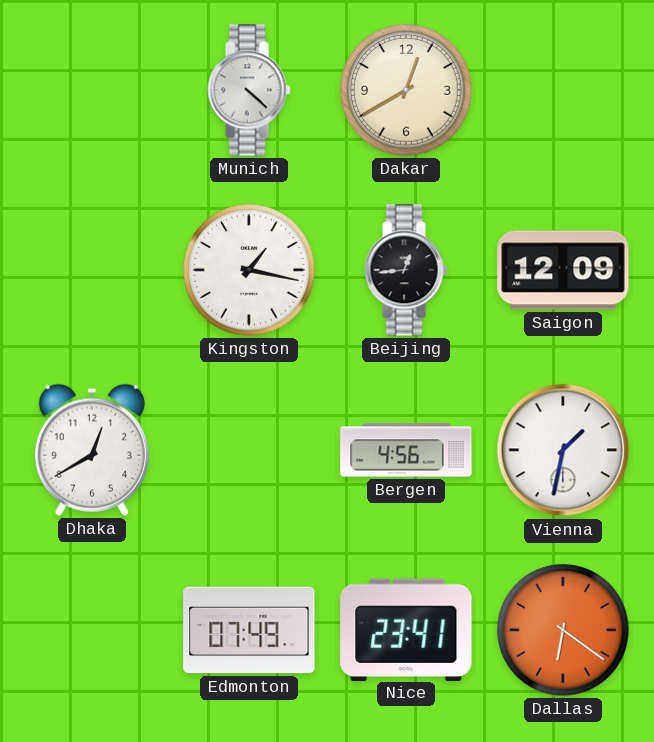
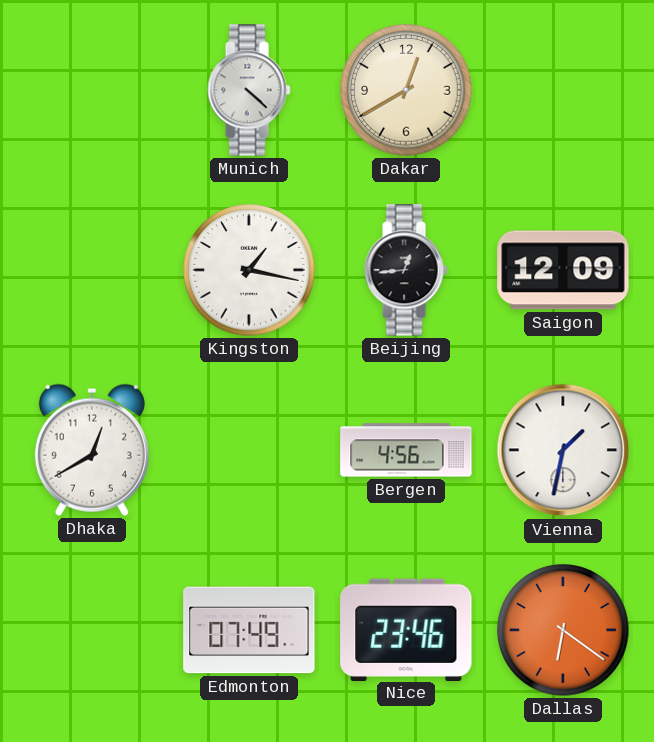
Nice: 23:41 -> 23:46 (406, 629)
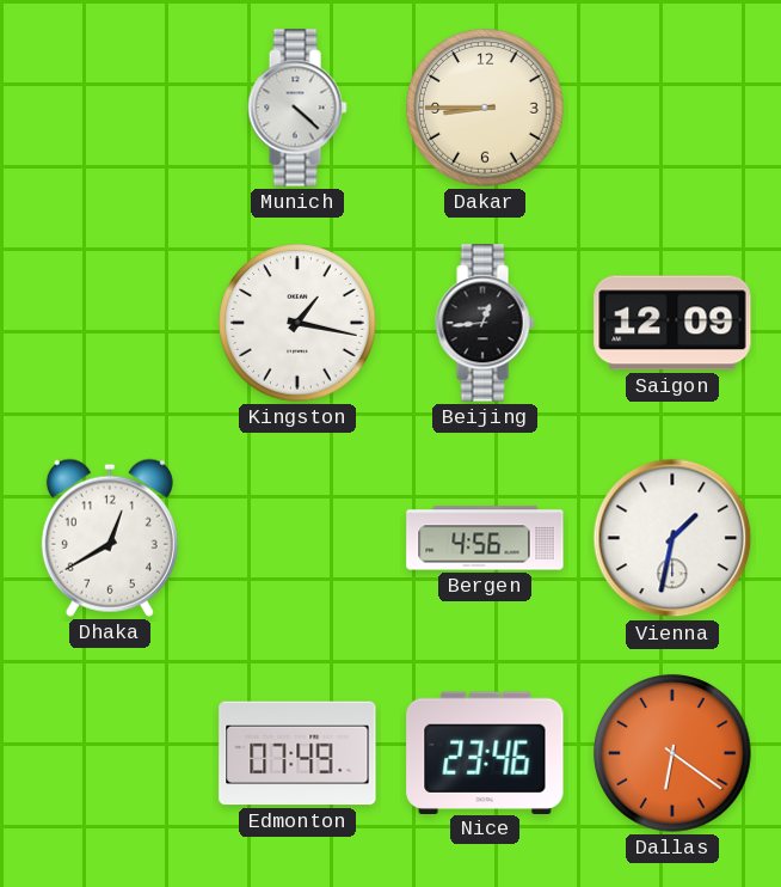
Dakar: 12:40 -> 8:45 (485, 108)
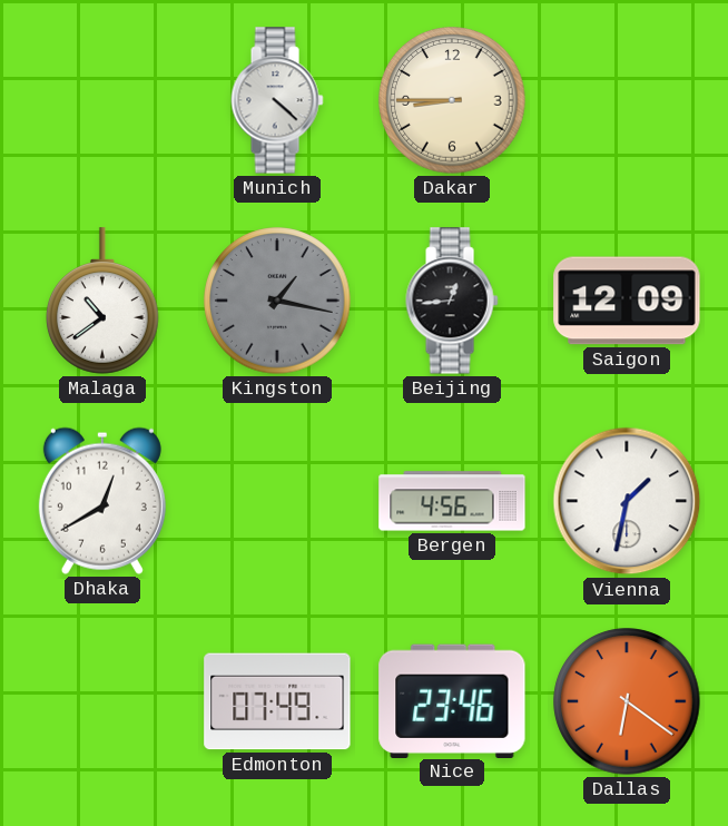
Malaga: none -> 10:39 (102, 301)
Kingston dial: white -> grey (277, 301)
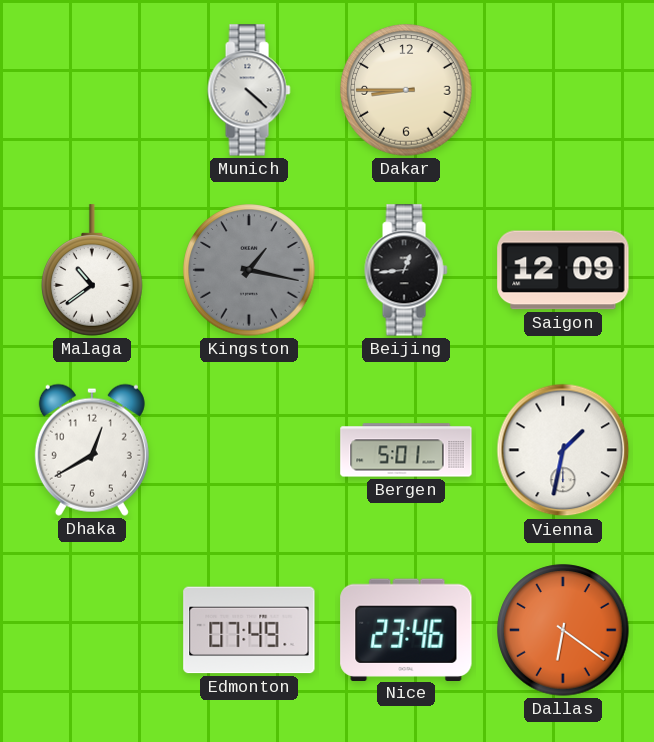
Bergen: 4:56 -> 5:01 (406, 450)
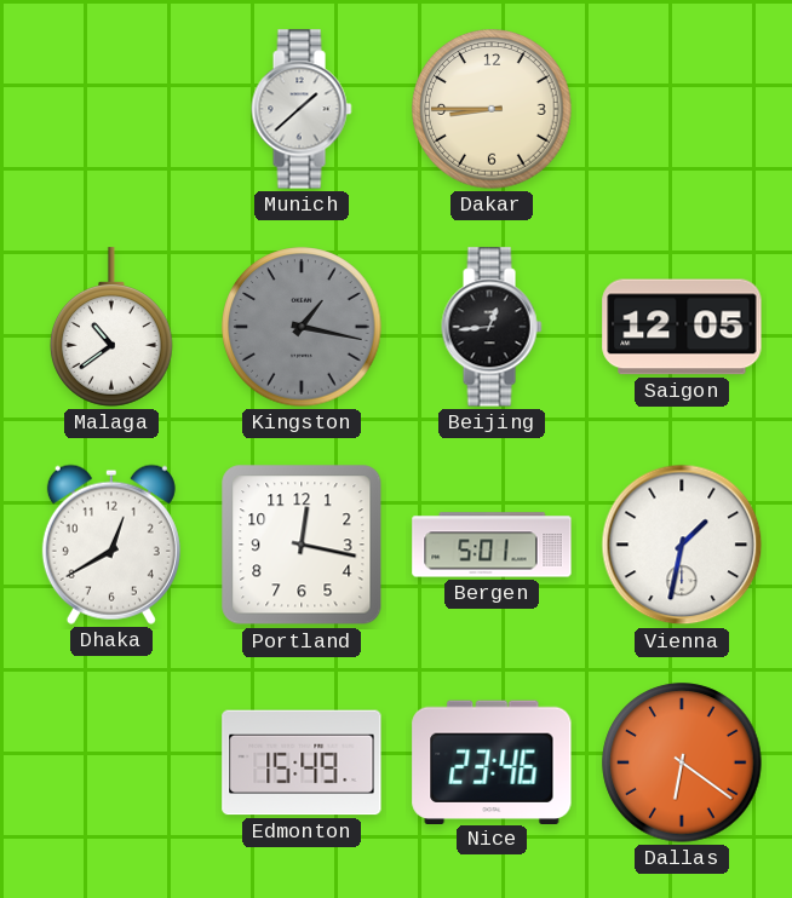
Munich: 4:22 -> 1:38 (302, 109)
Saigon: 12:09 -> 12:05 (682, 327)
Portland: none -> 12:17 (302, 545)
Edmonton: 07:49 -> 15:49 (302, 762)
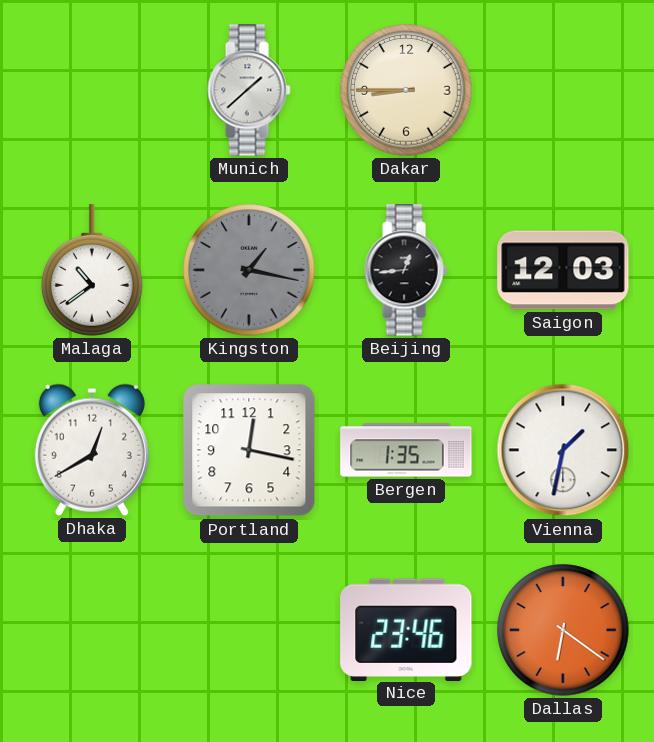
Saigon: 12:05 -> 12:03 (563, 270)
Bergen: 5:01 -> 1:35 (406, 450)
Edmonton: 15:49 -> none (302, 762)
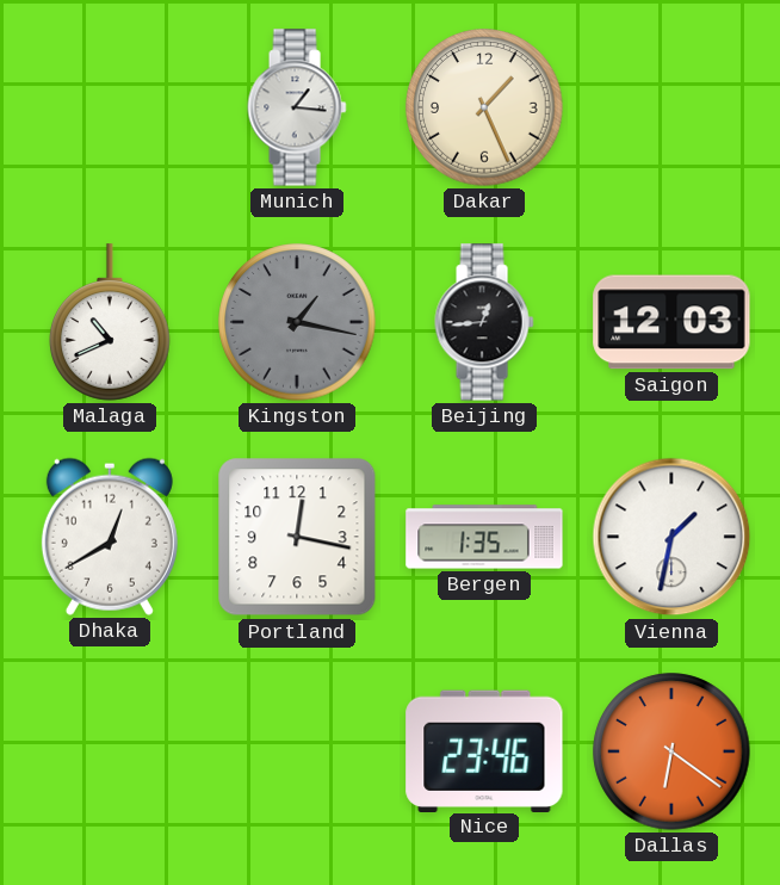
Munich: 1:38 -> 1:16 (297, 107)
Dakar: 8:45 -> 1:26 (484, 107)
Malaga: 10:39 -> 10:41 (110, 322)
